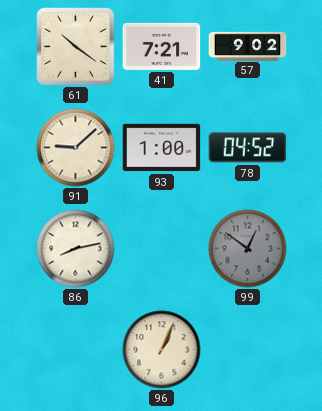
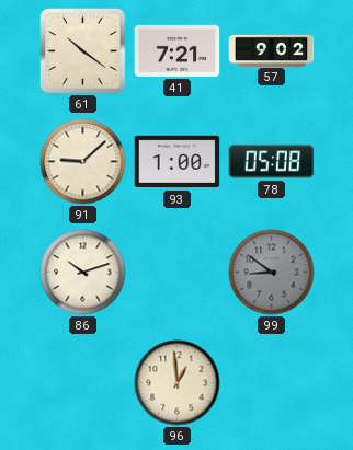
78: 04:52 -> 05:08 (272, 162)
86: 8:13 -> 10:12 (83, 273)
99: 12:51 -> 8:51 (272, 273)
96: 1:04 -> 12:59 (178, 383)
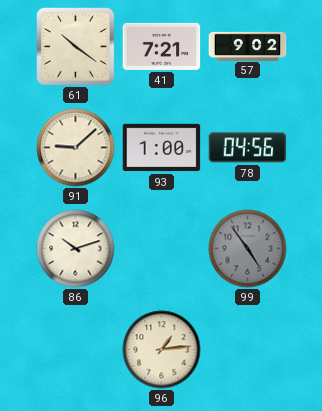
78: 05:08 -> 04:56 (248, 148)
99: 8:51 -> 4:54 (248, 249)
96: 12:59 -> 1:14 (162, 350)
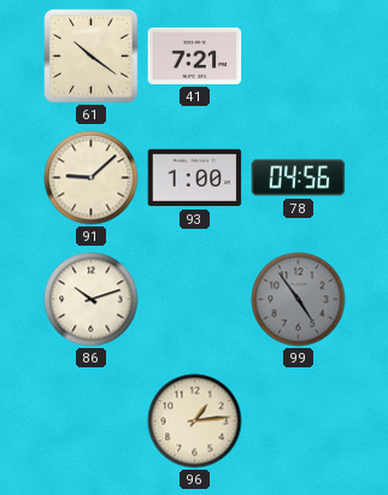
57: 9:02 -> none (248, 46)
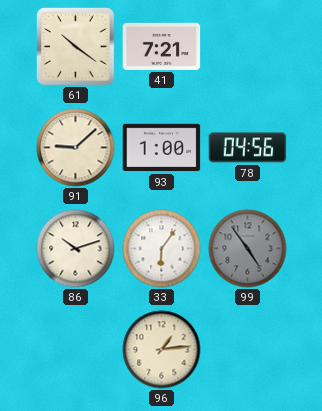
33: none -> 6:06 (162, 249)
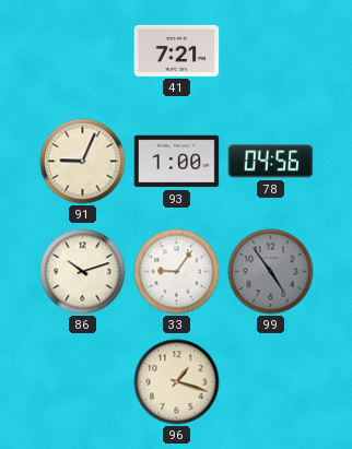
61: 10:21 -> none (76, 47)
91: 9:08 -> 9:04 (83, 162)
33: 6:06 -> 9:06 (177, 272)
96: 1:14 -> 1:18 (177, 382)
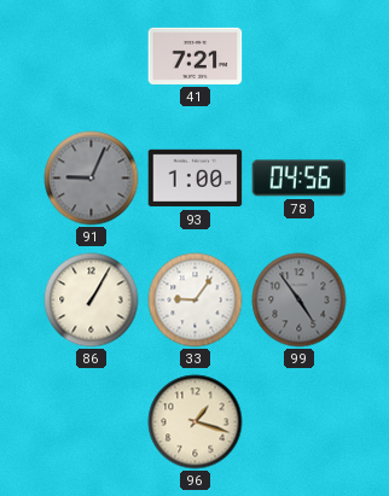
91 dial: cream -> grey (92, 179)
86: 10:12 -> 1:05 (92, 300)
